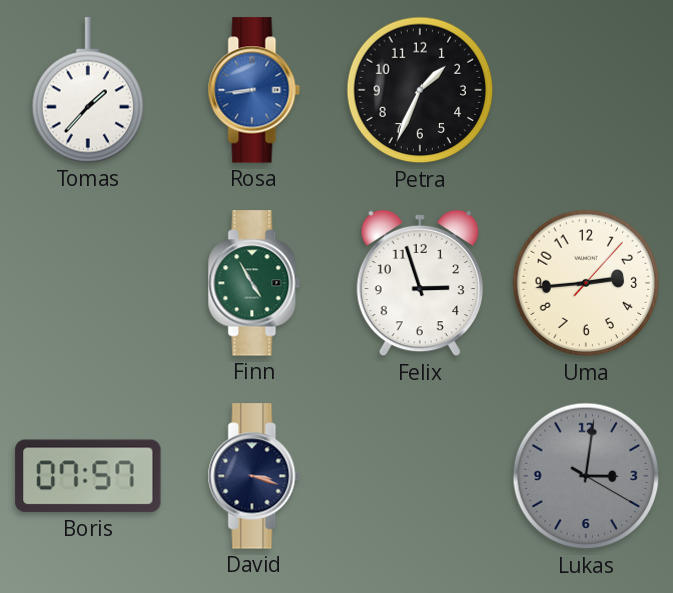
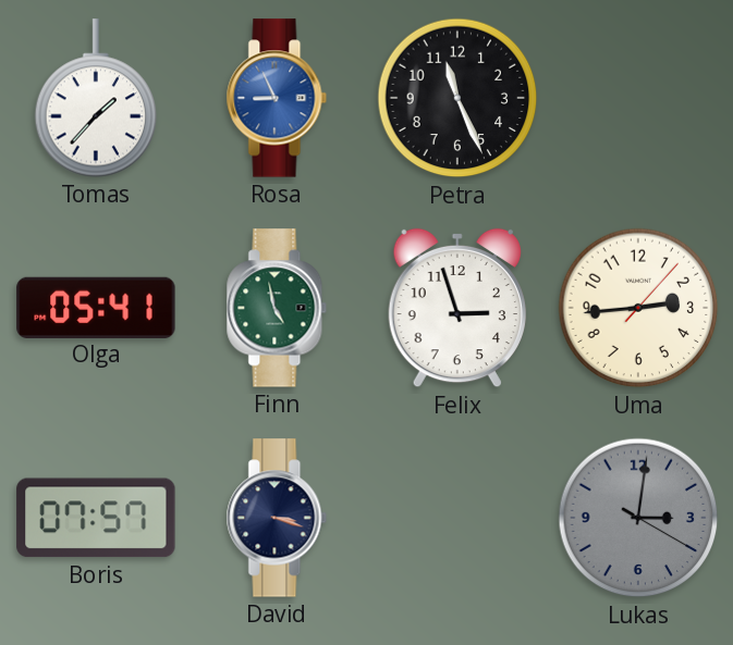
Rosa: 8:44 -> 8:56 (277, 98)
Petra: 1:34 -> 11:26 (457, 98)
Olga: none -> 05:41 (96, 307)
Finn: 4:55 -> 4:58 (277, 308)
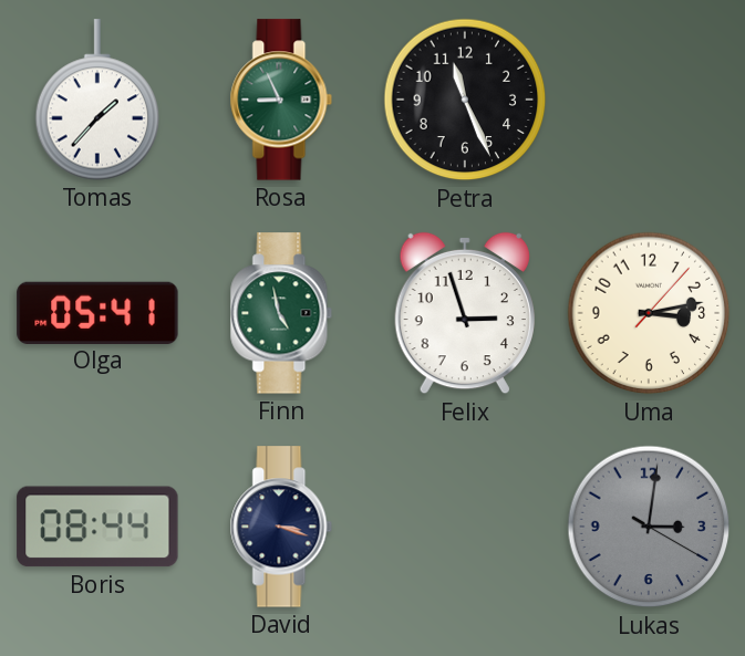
Rosa dial: blue -> green (281, 100)
Uma: 2:44 -> 3:13 (649, 313)
Boris: 07:57 -> 08:44 (97, 527)
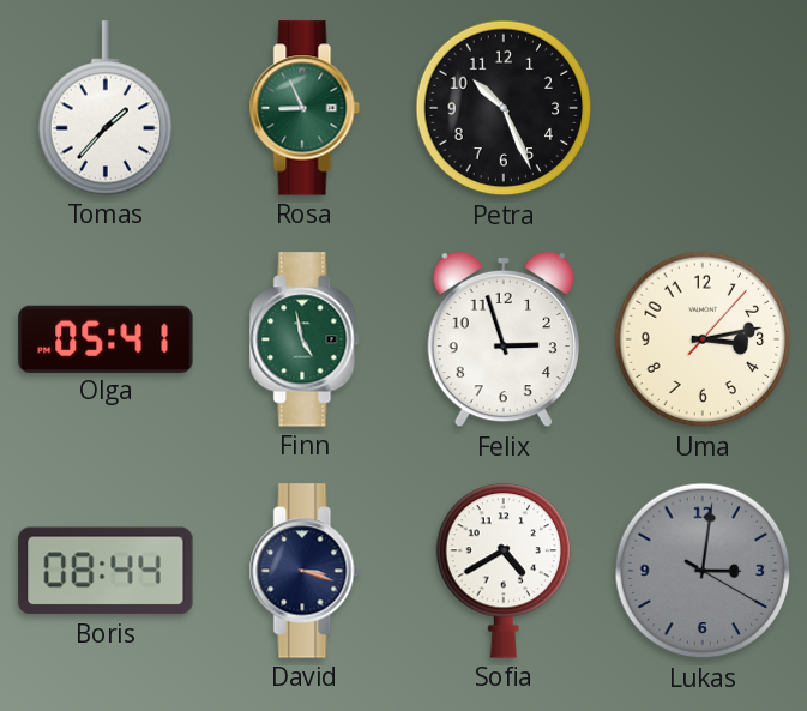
Petra: 11:26 -> 10:26 (504, 108)
Sofia: none -> 4:40 (504, 571)
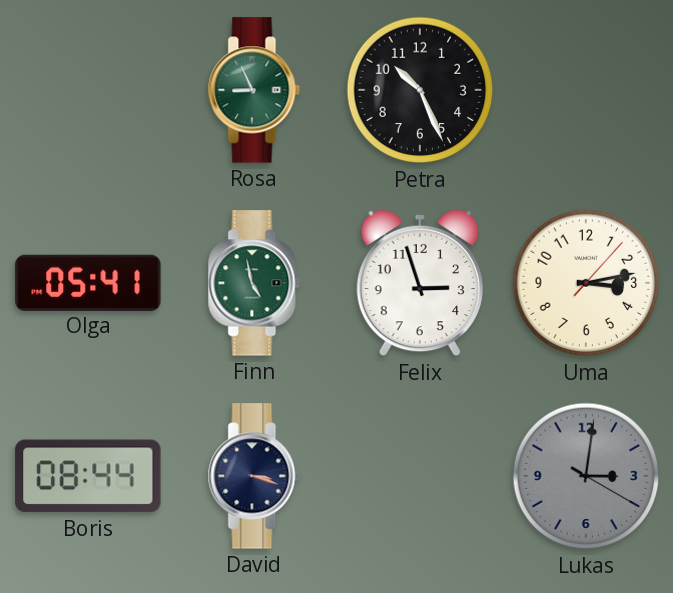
Tomas: 1:37 -> none (106, 108)
Sofia: 4:40 -> none (504, 571)
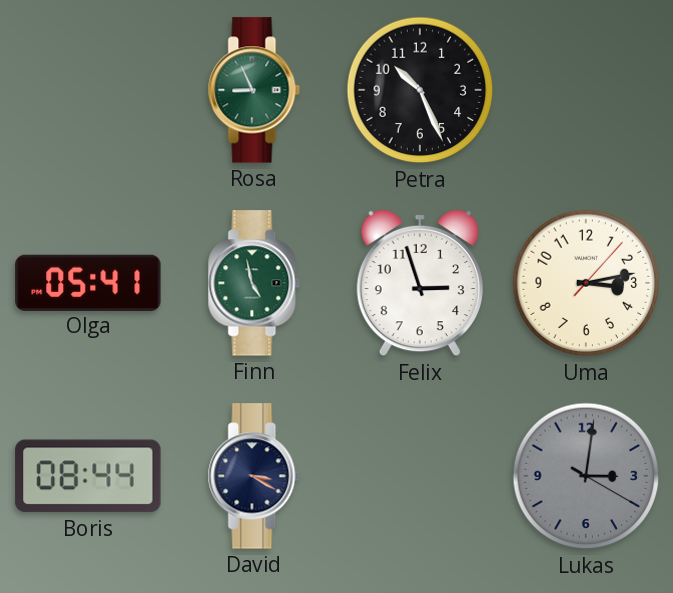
David: 3:18 -> 3:20 (254, 476)
